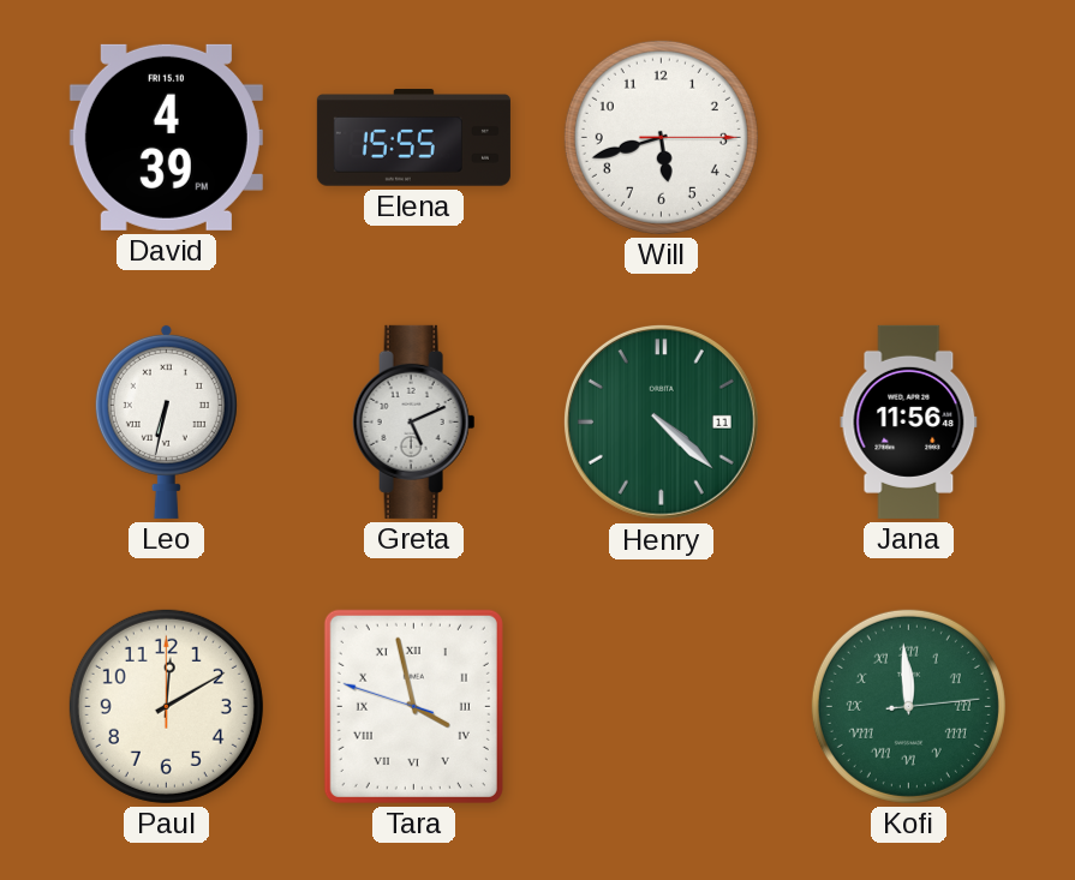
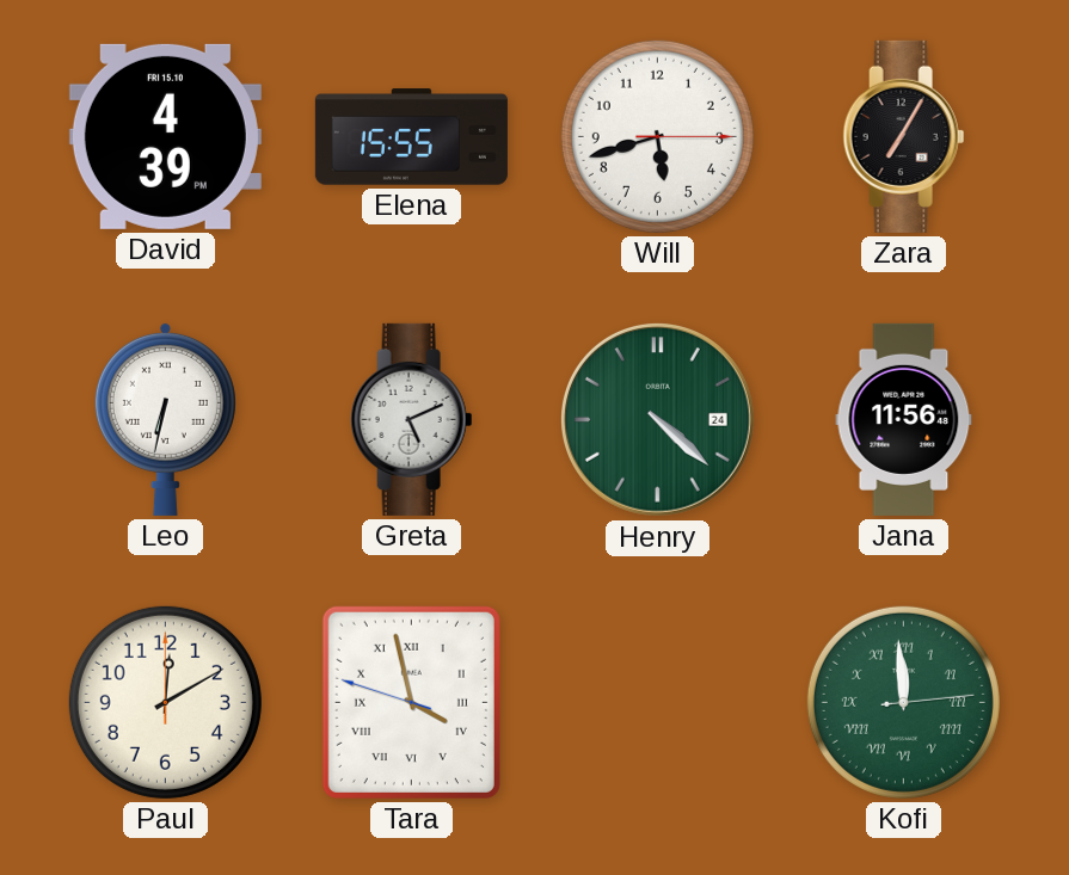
Zara: none -> 7:05 (904, 136)
Henry date: 11 -> 24 (657, 419)
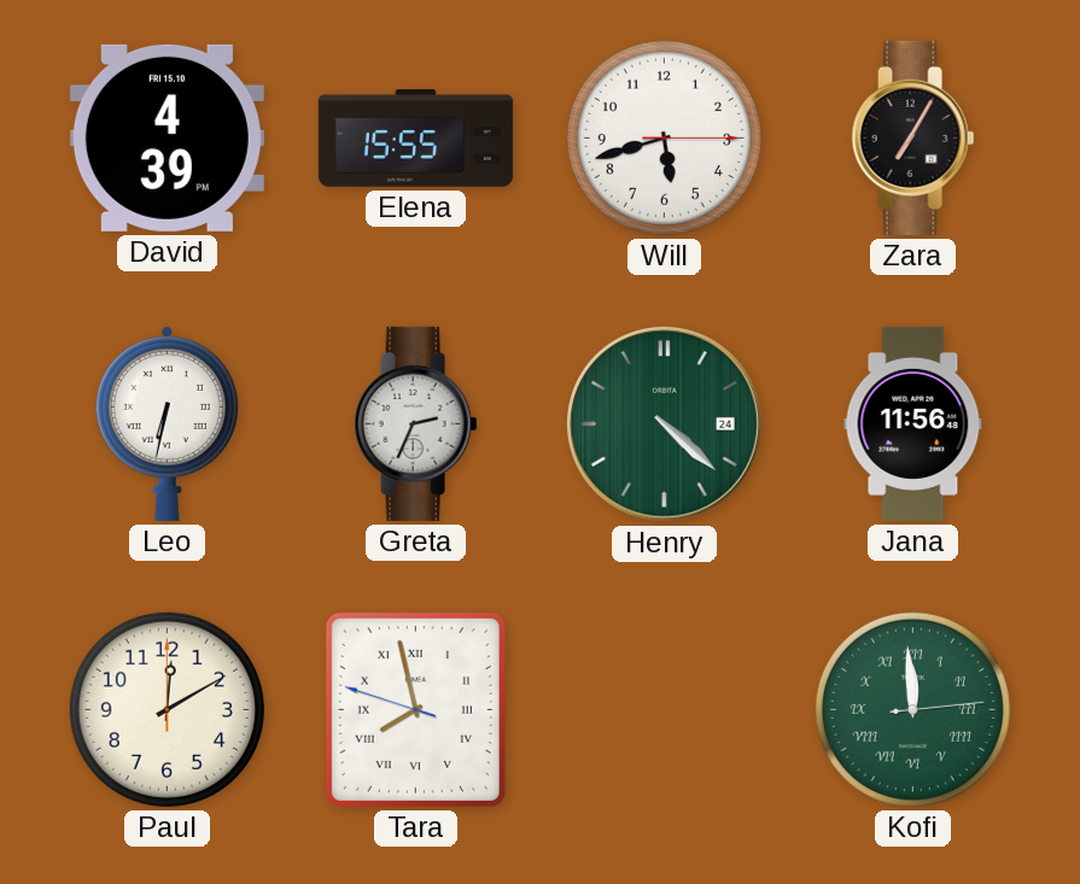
Greta: 5:11 -> 2:34 (416, 423)
Tara: 3:57 -> 7:57 (415, 709)
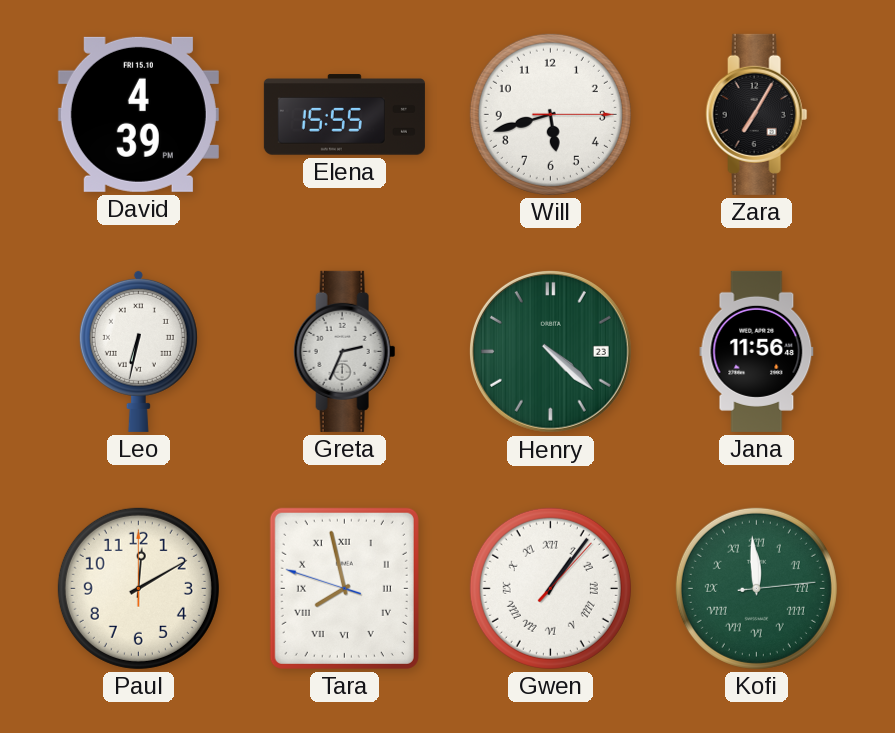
Henry date: 24 -> 23 (550, 351)
Gwen: none -> 1:06 (550, 588)
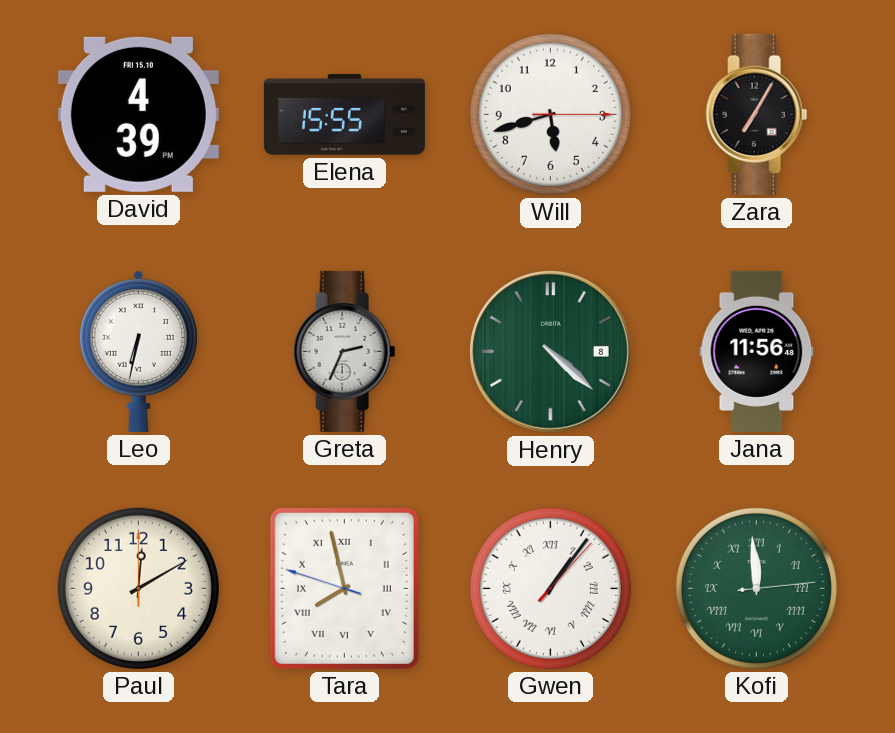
Henry date: 23 -> 8 (550, 351)
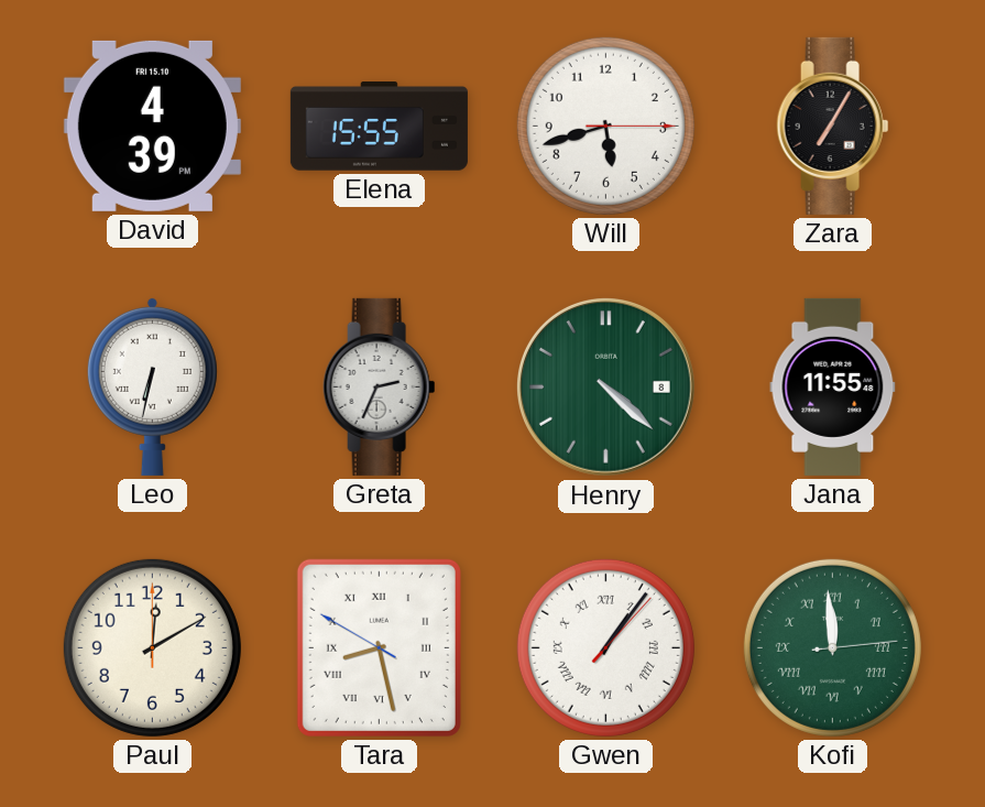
Jana: 11:56 -> 11:55 (833, 386)
Tara: 7:57 -> 8:27 (379, 647)
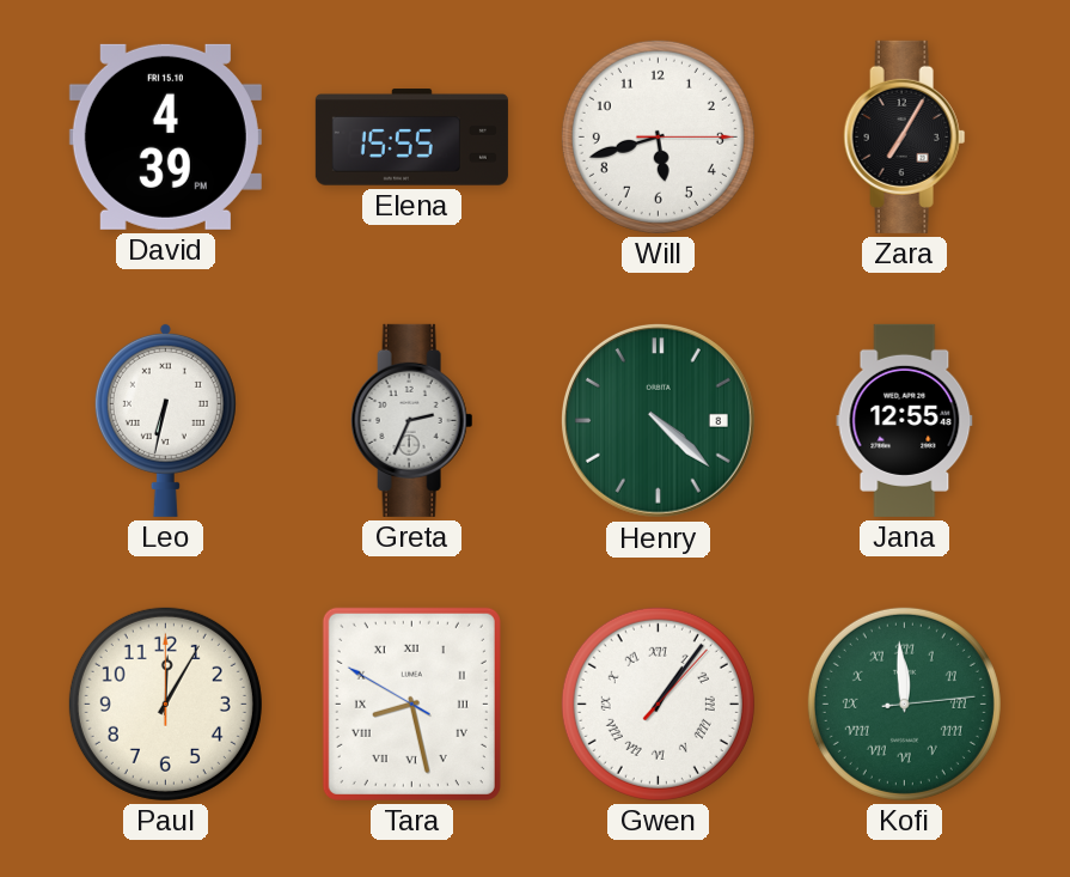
Jana: 11:55 -> 12:55 (905, 420)
Paul: 12:10 -> 12:05 (165, 704)
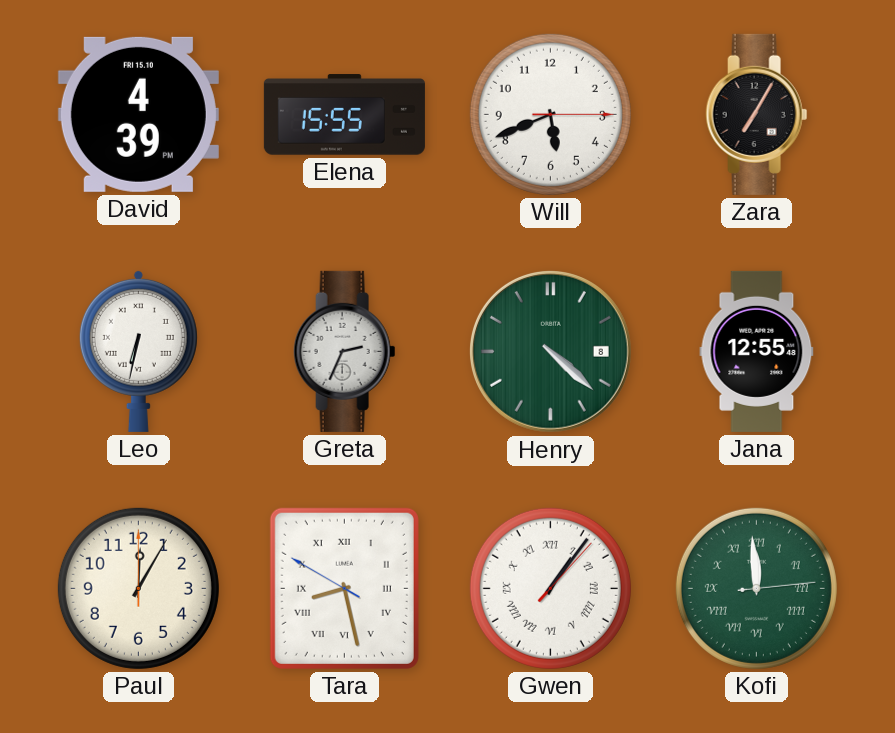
Will: 5:42 -> 5:41 (550, 114)
